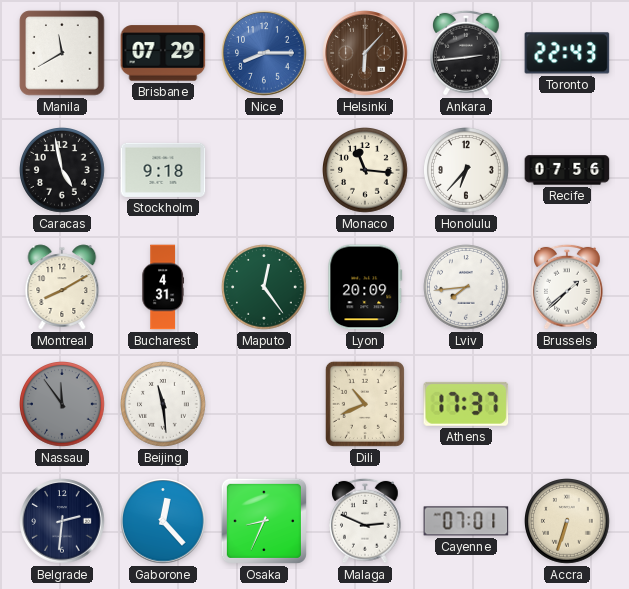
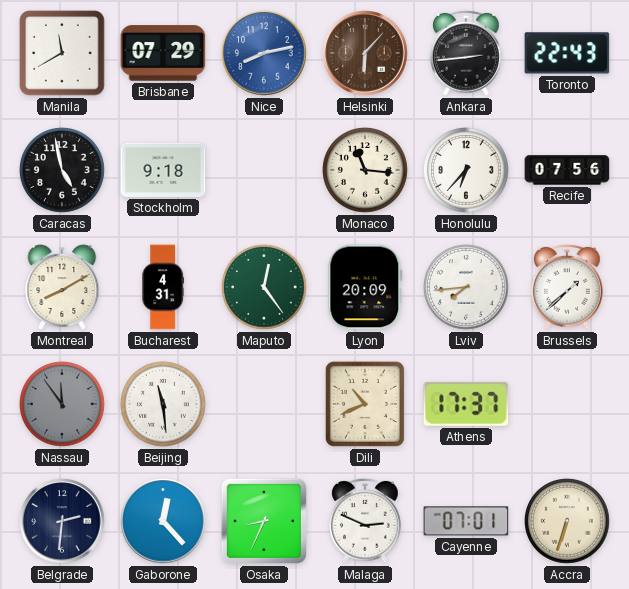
Nice: 8:15 -> 8:13 (264, 53)
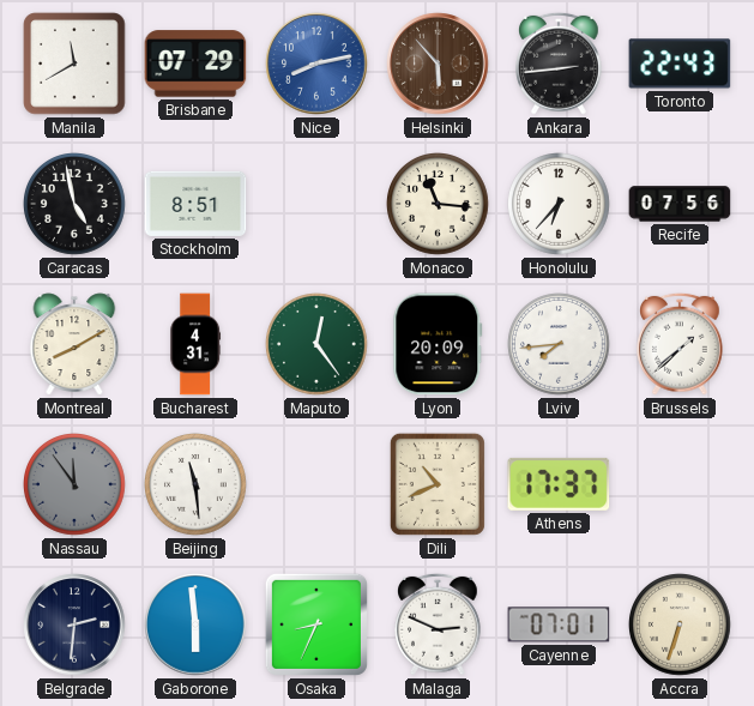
Helsinki: 6:07 -> 5:53 (438, 64)
Stockholm: 9:18 -> 8:51 (195, 204)
Gaborone: 12:23 -> 5:59 (195, 624)
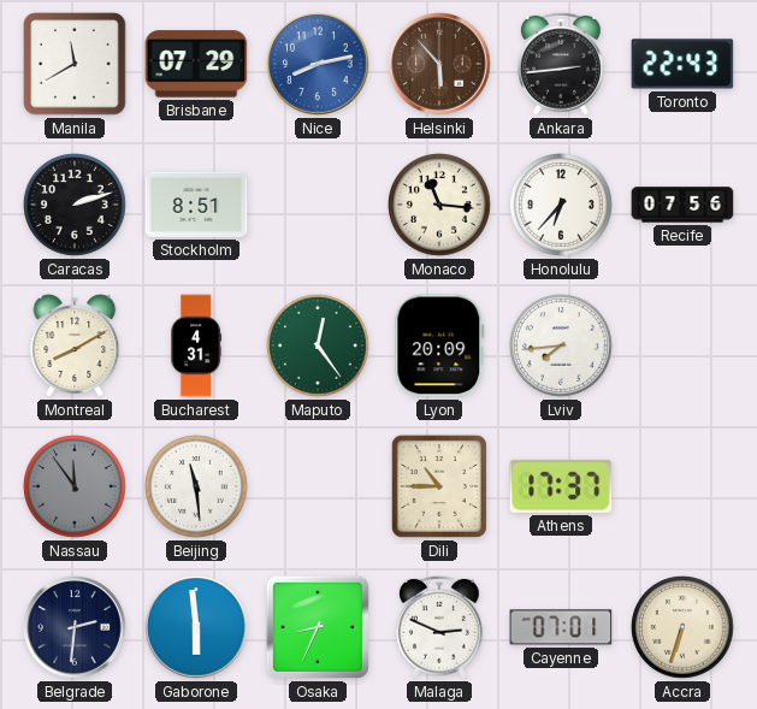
Caracas: 4:58 -> 2:12 (76, 206)
Brussels: 1:38 -> none (681, 344)
Dili: 10:41 -> 10:45 (439, 486)
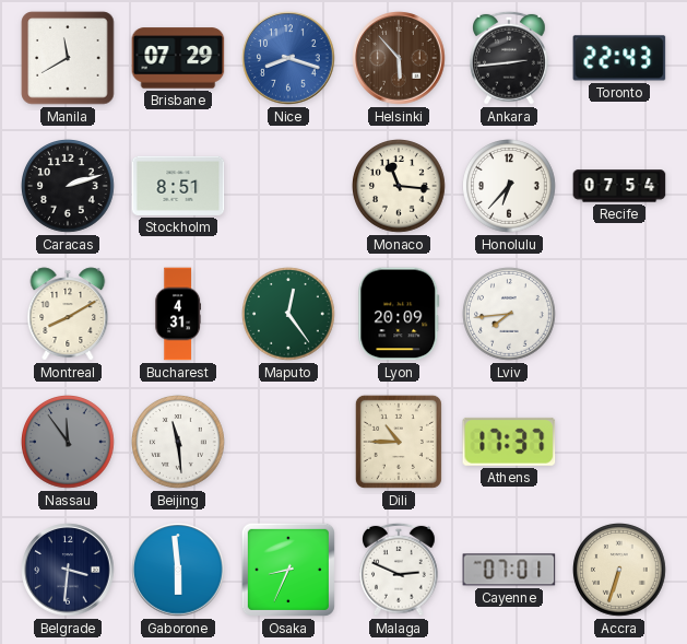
Nice: 8:13 -> 8:18 (288, 58)
Recife: 07:56 -> 07:54 (619, 186)
Belgrade: 2:31 -> 3:31 (68, 570)
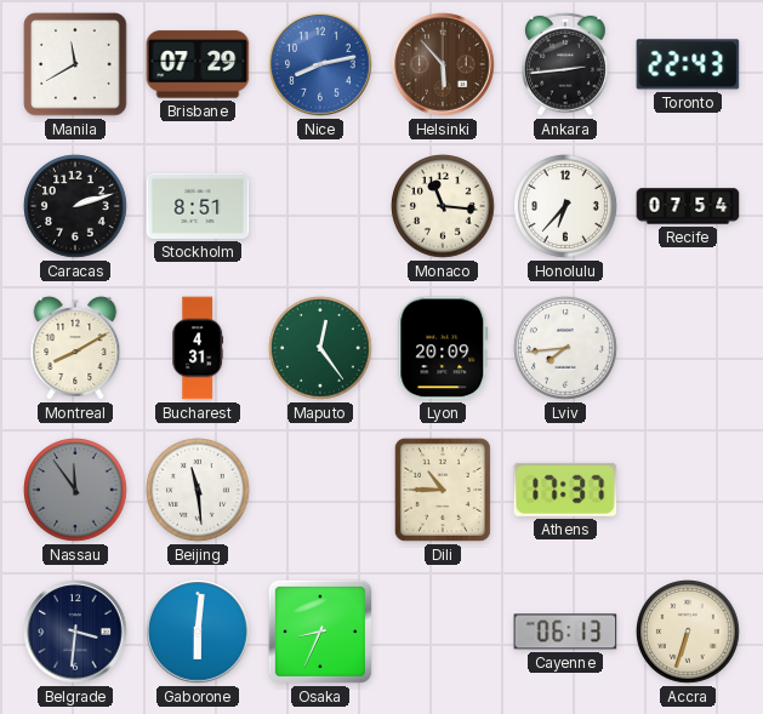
Nice: 8:18 -> 8:13 (320, 64)
Gaborone: 5:59 -> 6:01 (198, 632)
Malaga: 2:49 -> none (400, 570)
Cayenne: 07:01 -> 06:13 (565, 632)
